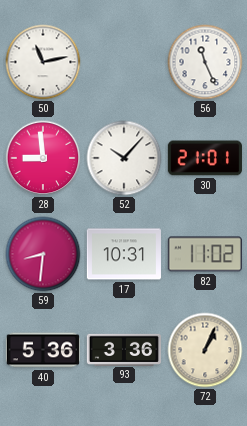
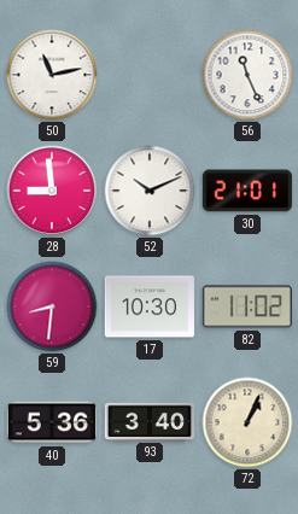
52: 10:07 -> 10:11 (150, 191)
17: 10:31 -> 10:30 (150, 306)
93: 3:36 -> 3:40 (148, 421)
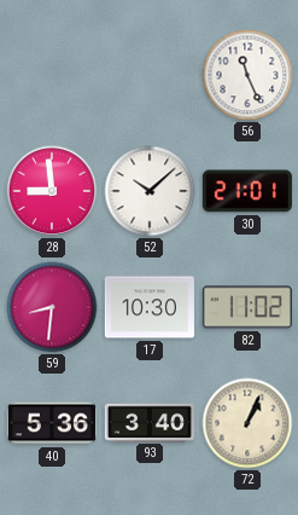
50: 11:13 -> none (52, 75)
52: 10:11 -> 10:08 (150, 191)
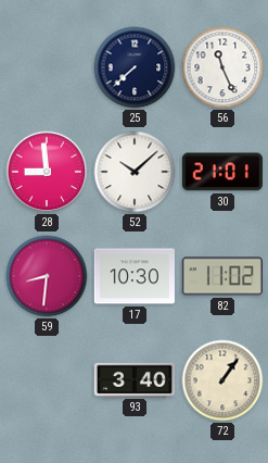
25: none -> 7:38 (135, 67)
40: 5:36 -> none (52, 423)
72: 1:04 -> 1:06 (222, 380)
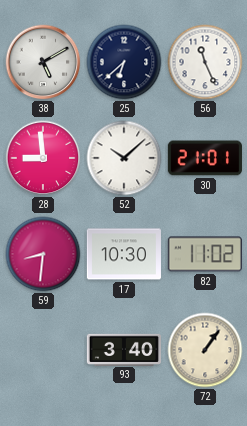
38: none -> 5:10 (43, 62)
25: 7:38 -> 6:38 (124, 62)
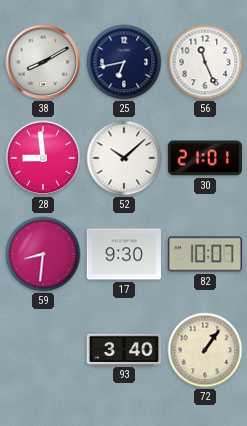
38: 5:10 -> 8:10 (43, 62)
25: 6:38 -> 6:43 (124, 62)
17: 10:30 -> 9:30 (124, 254)
82: 11:02 -> 10:07 (205, 254)
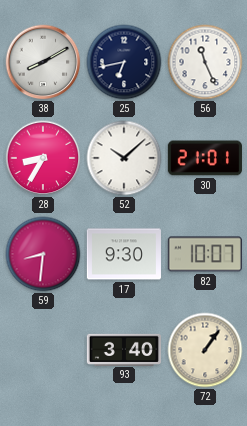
28: 8:59 -> 8:35 (43, 158)
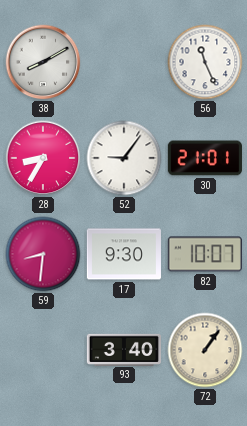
25: 6:43 -> none (124, 62)
52: 10:08 -> 9:06 (124, 158)
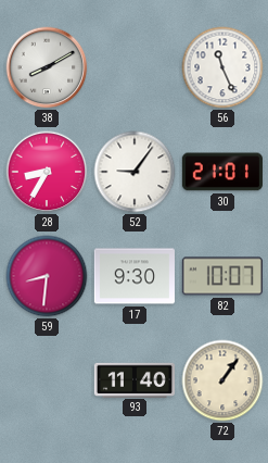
93: 3:40 -> 11:40 (133, 379)
